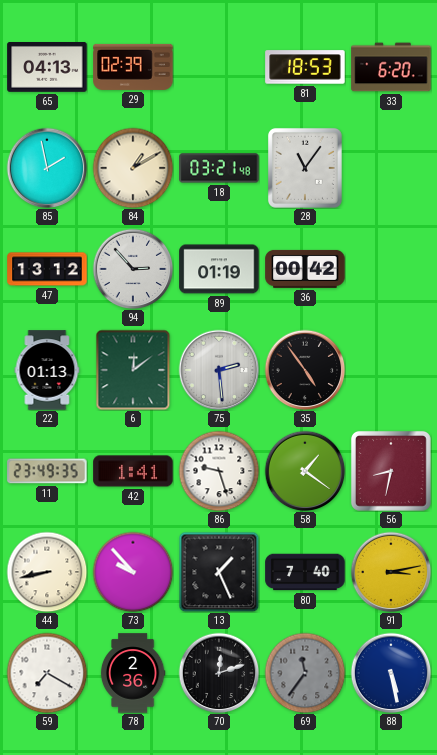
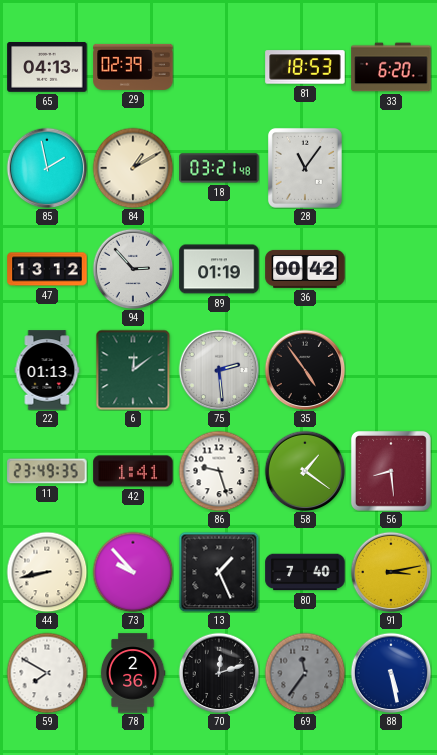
56: 8:32 -> 8:29 (391, 471)
59: 7:20 -> 7:50 (47, 673)
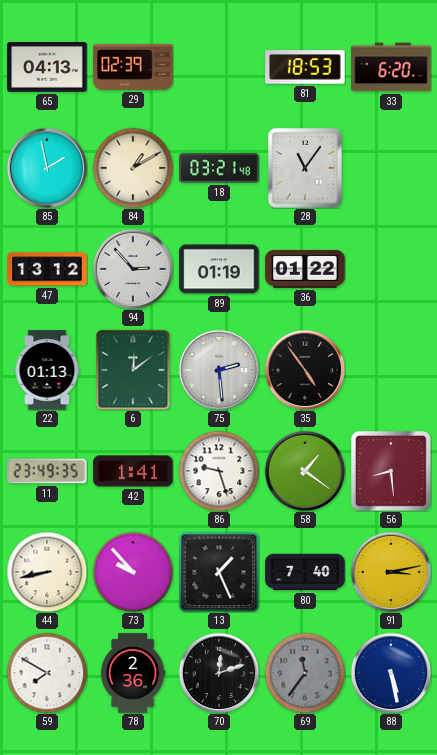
36: 00:42 -> 01:22 (305, 269)
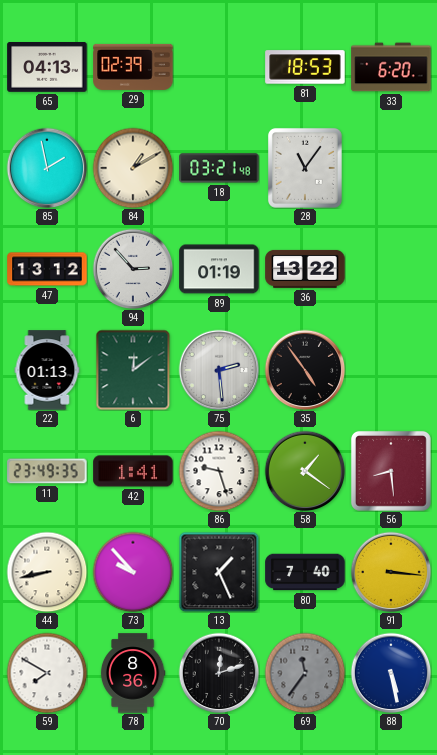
36: 01:22 -> 13:22 (305, 269)
91: 3:13 -> 3:16 (391, 572)
78: 2:36 -> 8:36 (133, 673)
